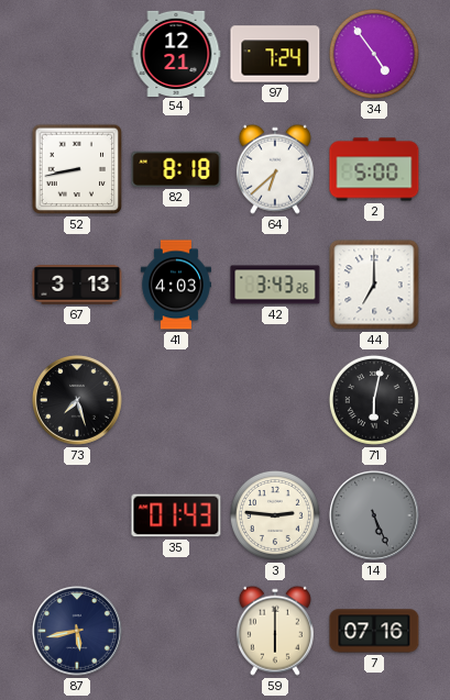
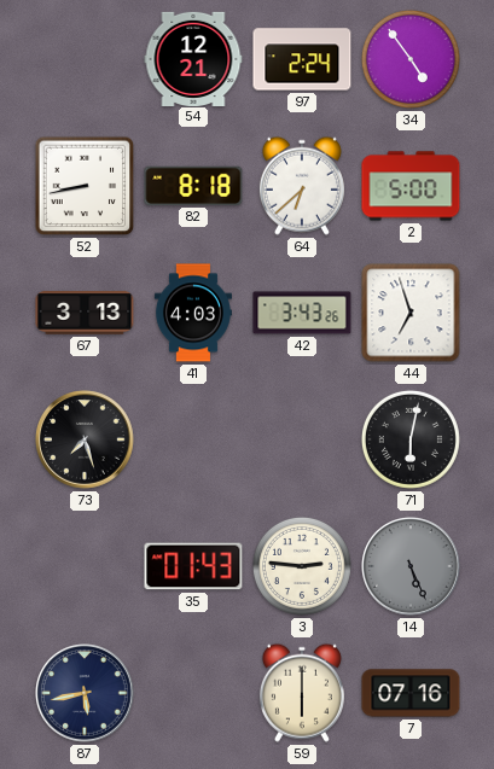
97: 7:24 -> 2:24 (302, 59)
44: 7:00 -> 6:57 (411, 313)
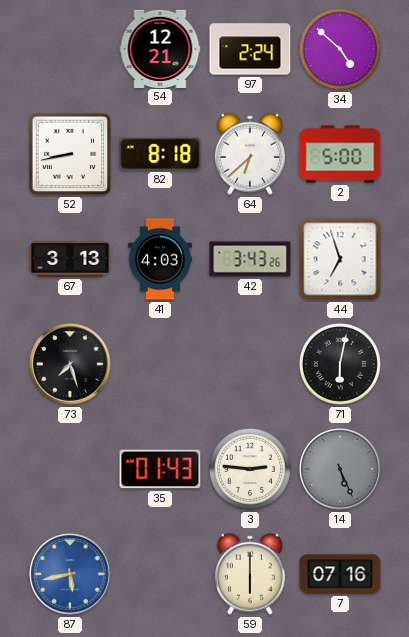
34: 4:54 -> 4:52 (340, 49)
87 dial: navy -> blue (71, 575)
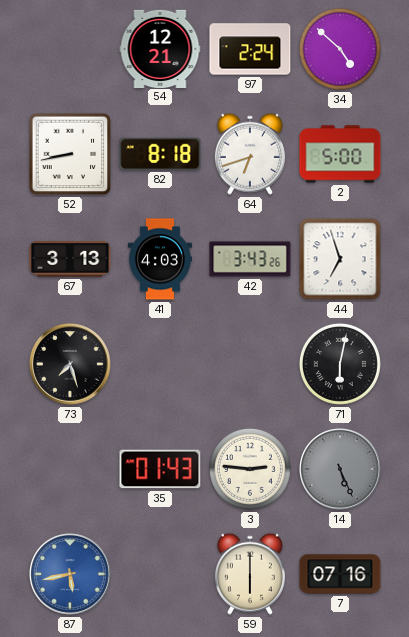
64: 6:38 -> 6:42 (250, 154)
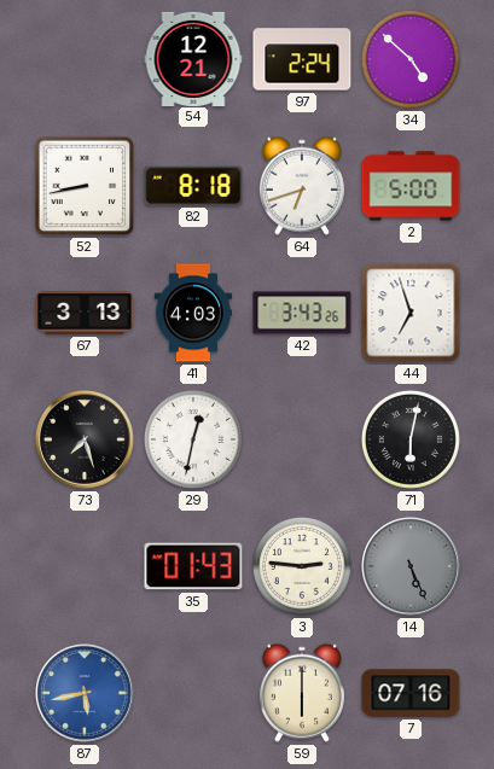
29: none -> 12:32 (193, 439)
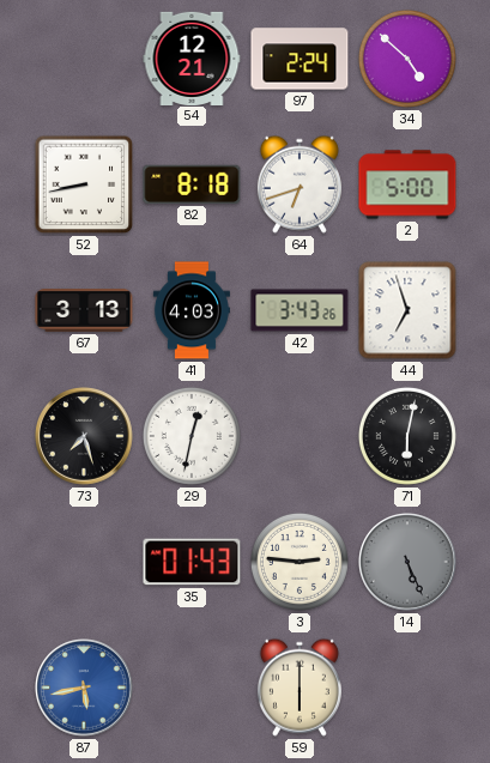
7: 07:16 -> none (411, 693)
